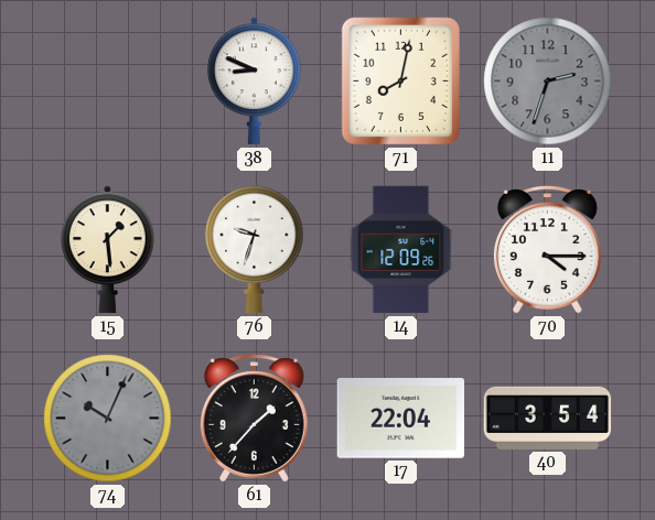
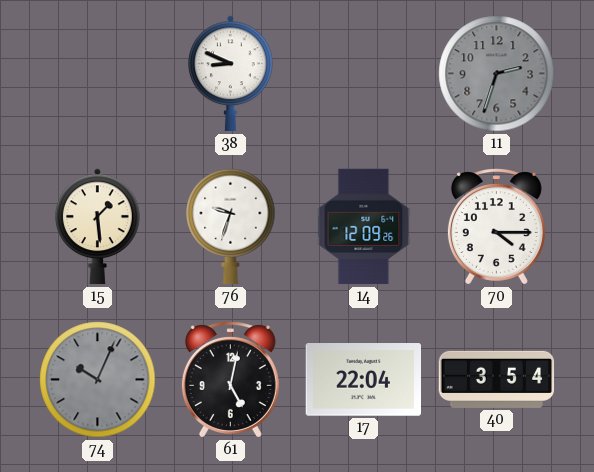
71: 8:02 -> none (400, 80)
61: 1:37 -> 5:02 (230, 380)
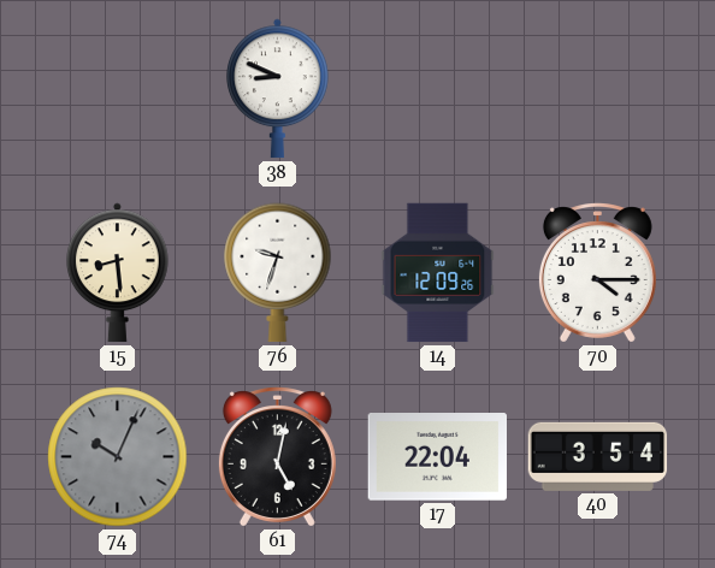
11: 2:33 -> none (497, 74)
15: 1:29 -> 8:29 (118, 273)
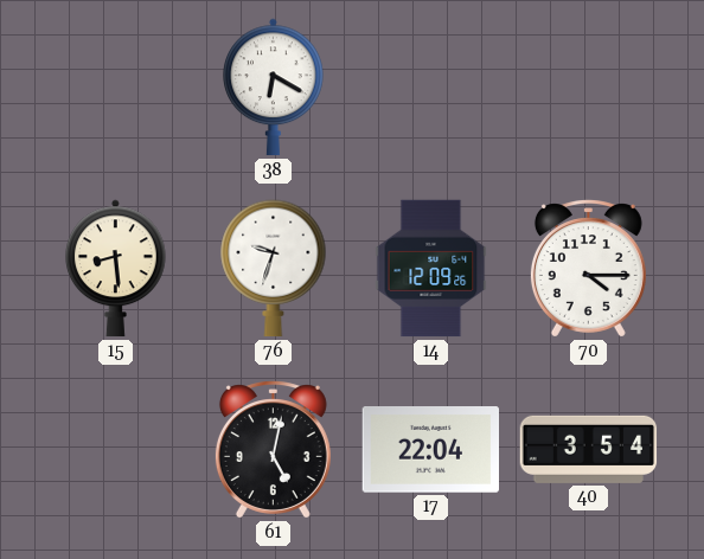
38: 8:49 -> 6:20 (274, 88)
74: 10:04 -> none (118, 457)
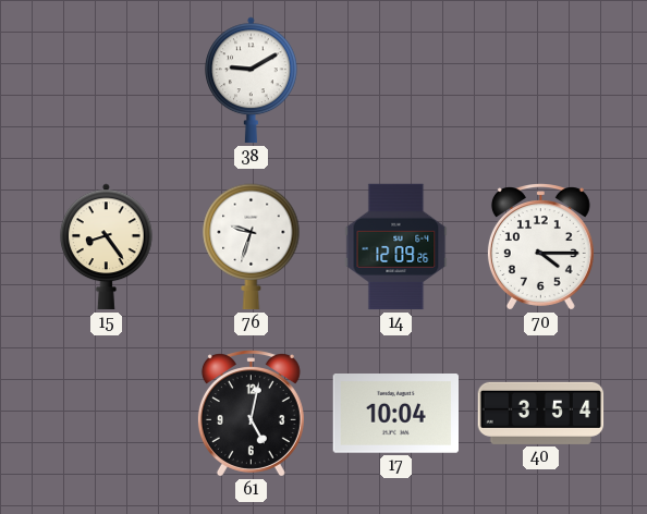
38: 6:20 -> 9:10 (252, 81)
15: 8:29 -> 8:24 (107, 247)
17: 22:04 -> 10:04 (395, 414)
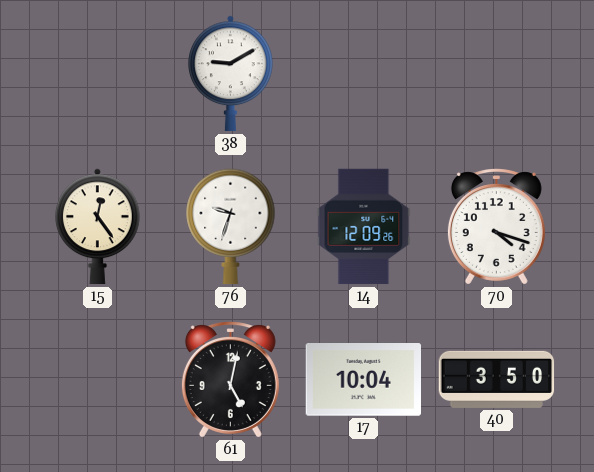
15: 8:24 -> 12:24 (98, 227)
70: 4:15 -> 4:18 (496, 227)
40: 3:54 -> 3:50 (497, 379)
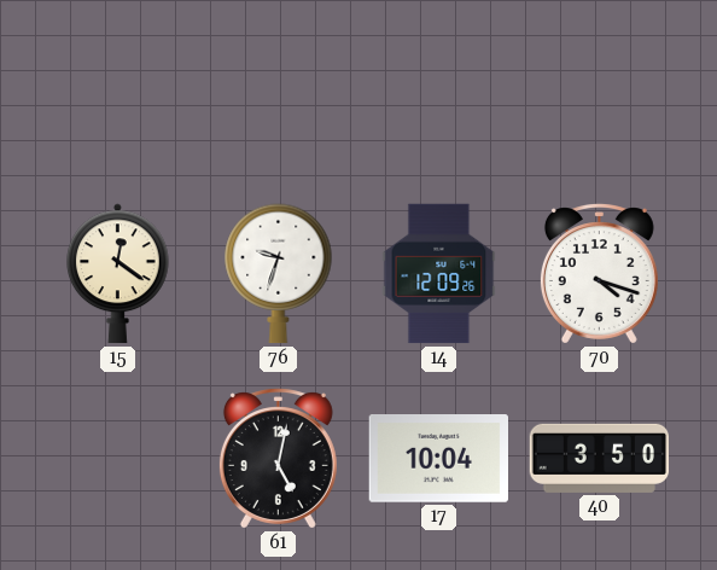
38: 9:10 -> none (231, 74)
15: 12:24 -> 12:21 (118, 274)
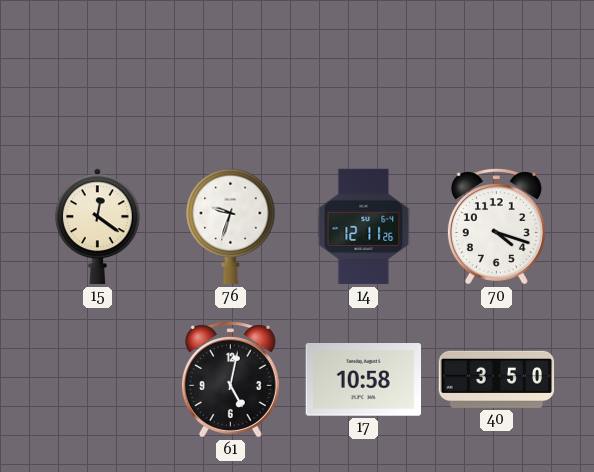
14: 12:09 -> 12:11 (364, 227)
17: 10:04 -> 10:58 (363, 380)
